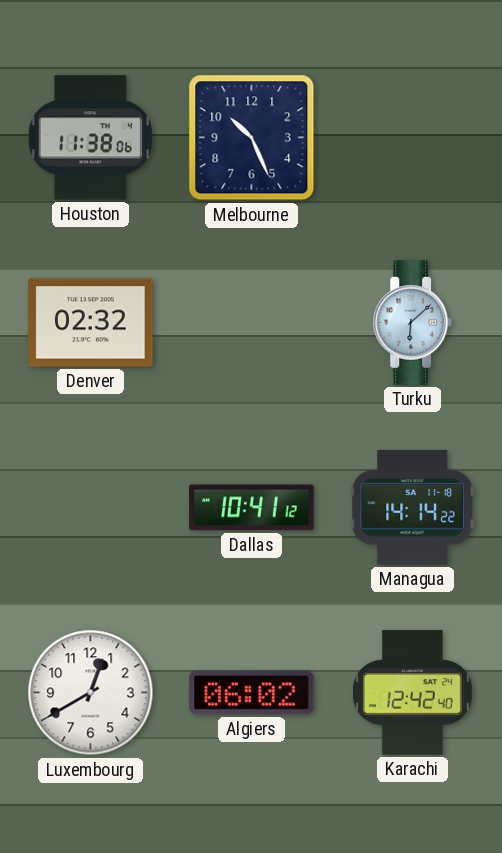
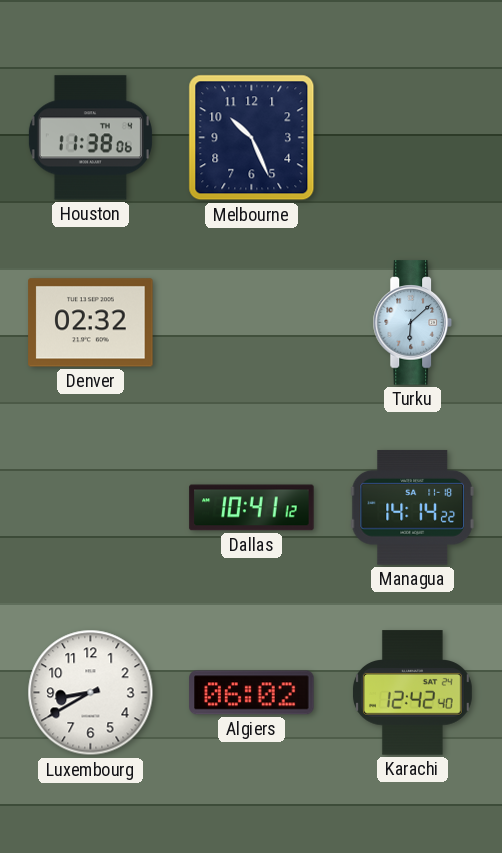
Luxembourg: 12:40 -> 8:40 (91, 693)
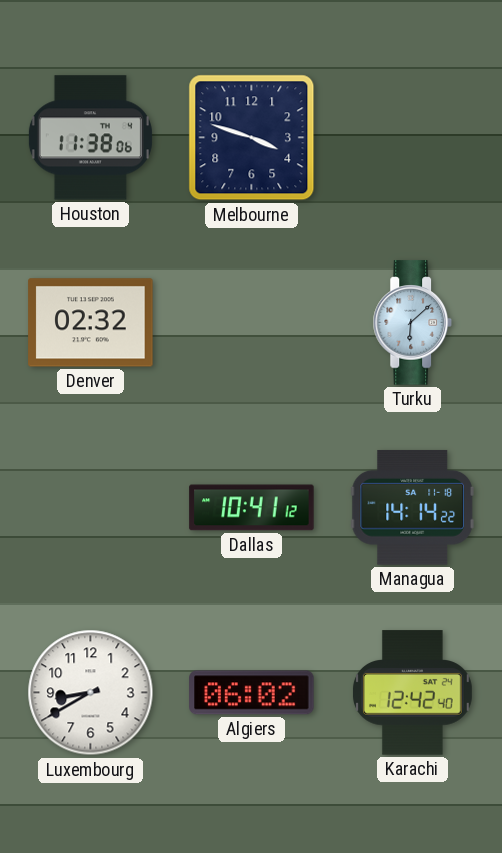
Melbourne: 10:26 -> 3:48 (252, 138)
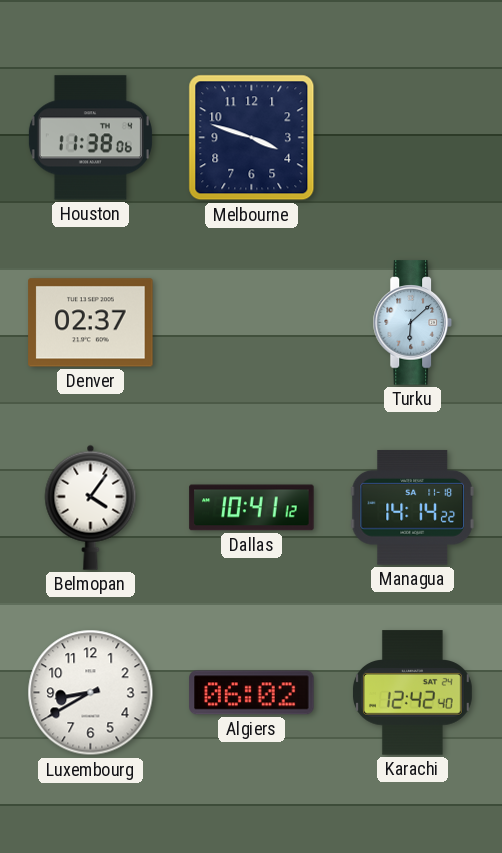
Denver: 02:32 -> 02:37 (91, 323)
Belmopan: none -> 4:06 (91, 507)
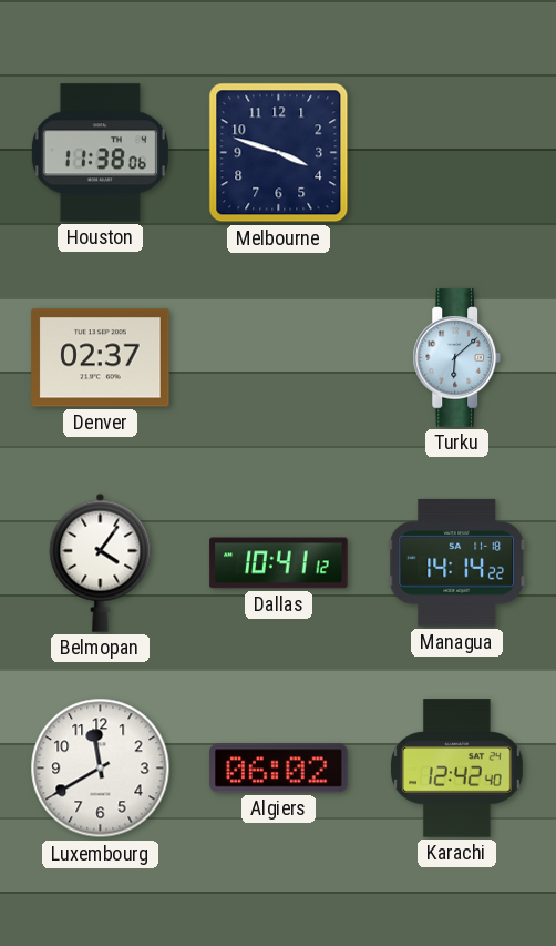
Luxembourg: 8:40 -> 11:40 (101, 769)
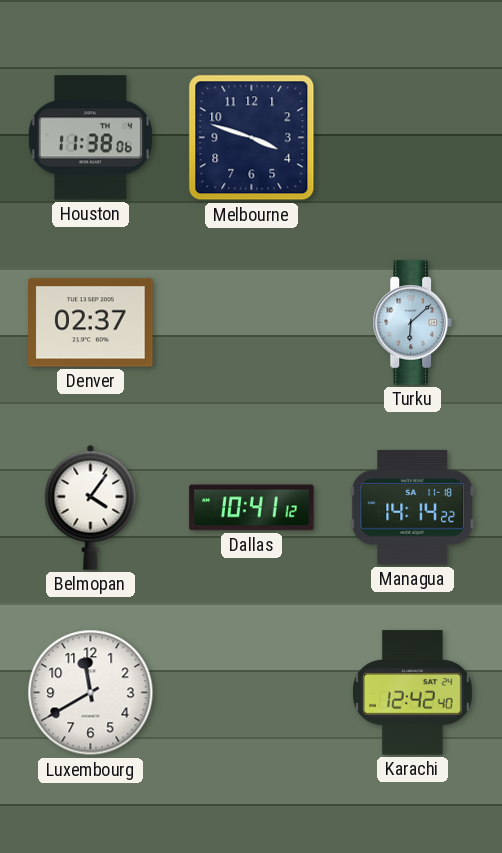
Algiers: 06:02 -> none (279, 769)
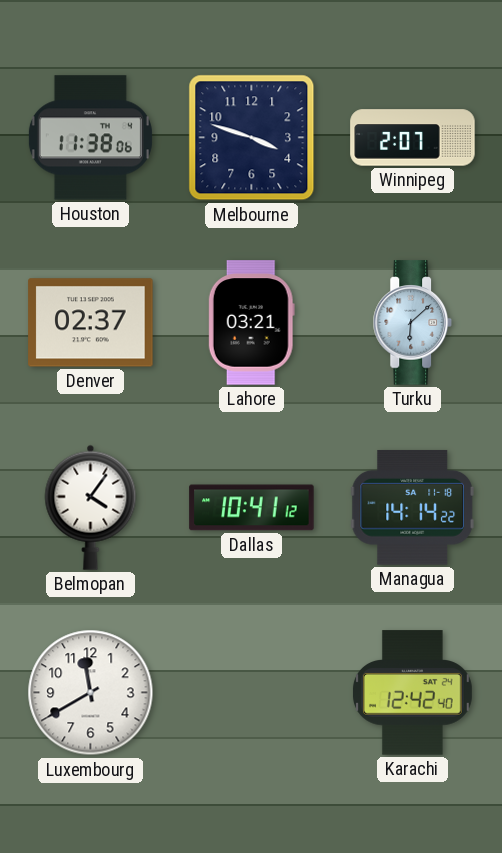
Winnipeg: none -> 2:07 (413, 138)
Lahore: none -> 03:21 (251, 323)
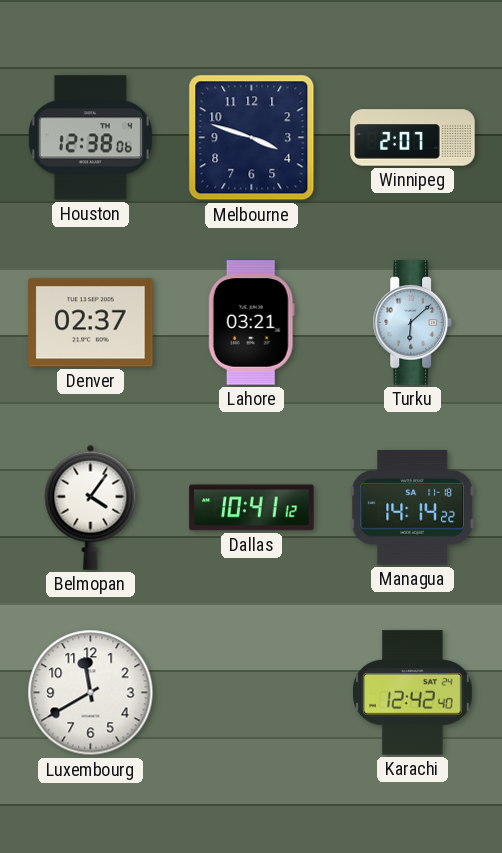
Houston: 11:38 -> 12:38 (90, 138)
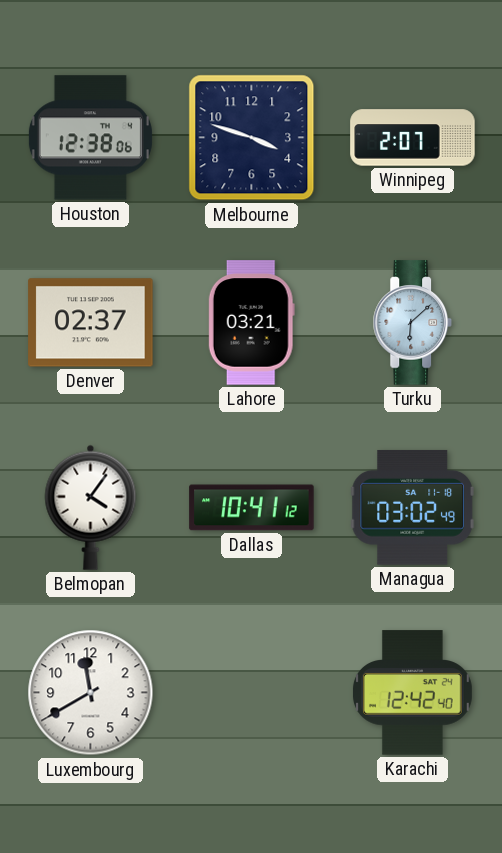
Managua: 14:14 -> 03:02 (412, 507)
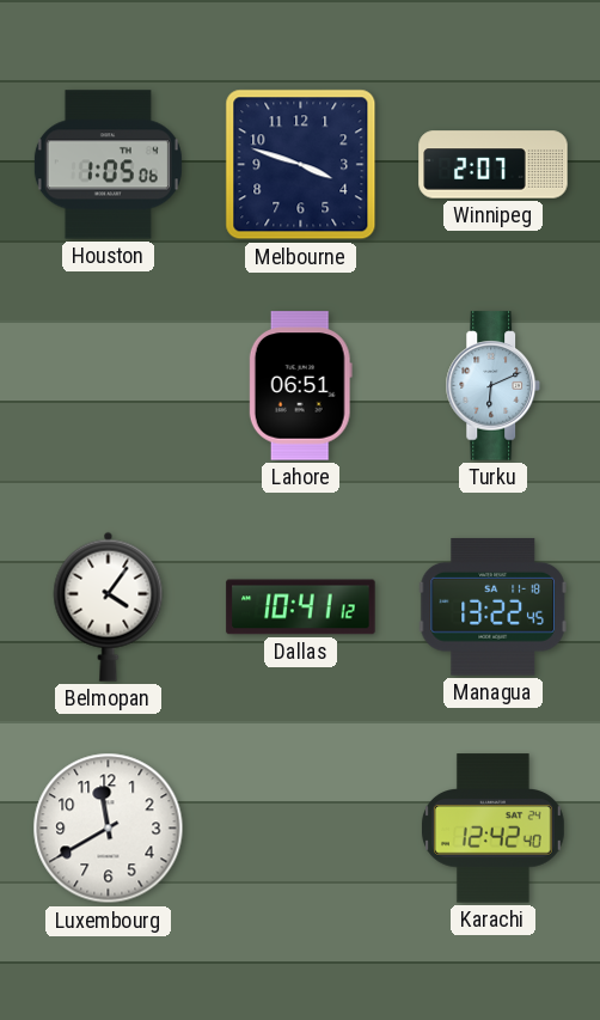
Houston: 12:38 -> 1:05 (108, 165)
Denver: 02:37 -> none (91, 323)
Lahore: 03:21 -> 06:51 (300, 386)
Turku: 6:08 -> 6:11 (492, 386)
Managua: 03:02 -> 13:22 (492, 606)
